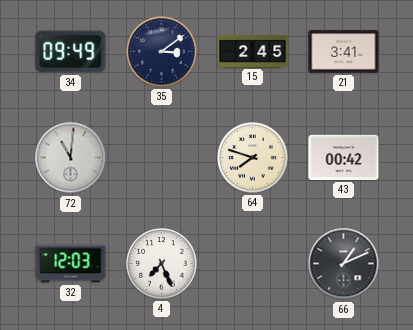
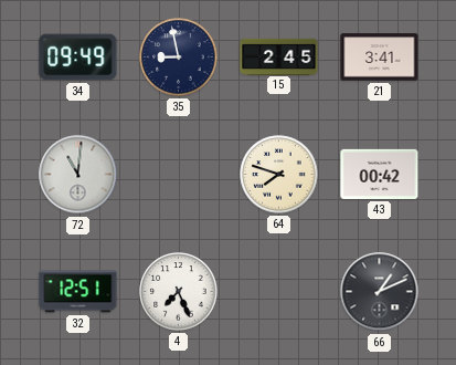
35: 3:09 -> 8:58 (179, 58)
32: 12:03 -> 12:51 (78, 292)
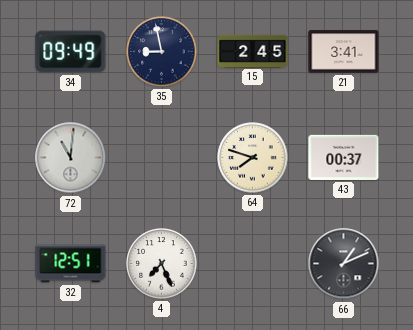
43: 00:42 -> 00:37 (344, 157)
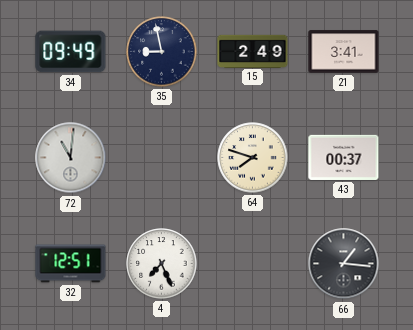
15: 2:45 -> 2:49 (253, 51)
66: 1:11 -> 1:16 (344, 264)
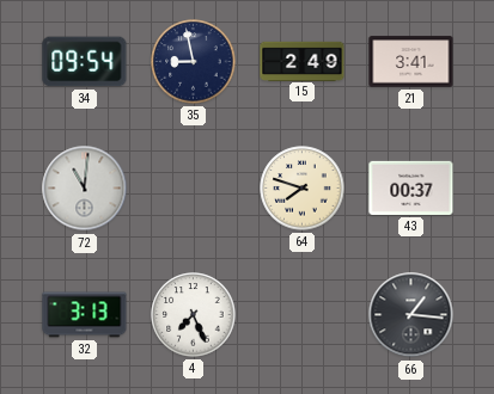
34: 09:49 -> 09:54 (85, 62)
32: 12:51 -> 3:13 (85, 315)
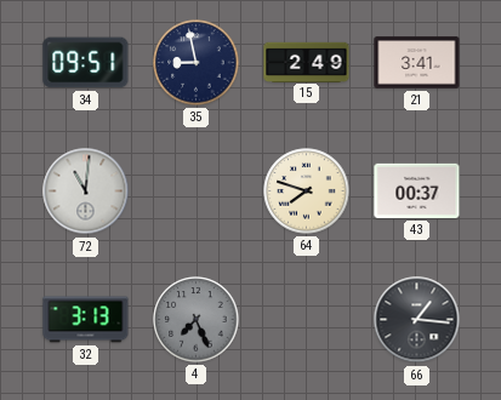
34: 09:54 -> 09:51 (86, 63)
4 dial: white -> grey (197, 320)
